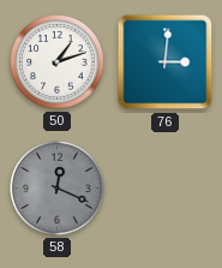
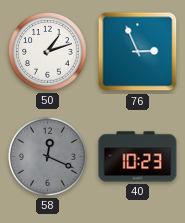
76: 3:01 -> 2:56 (138, 52)
40: none -> 10:23 (138, 157)
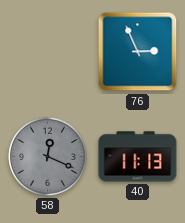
50: 1:12 -> none (48, 52)
40: 10:23 -> 11:13 (138, 157)
